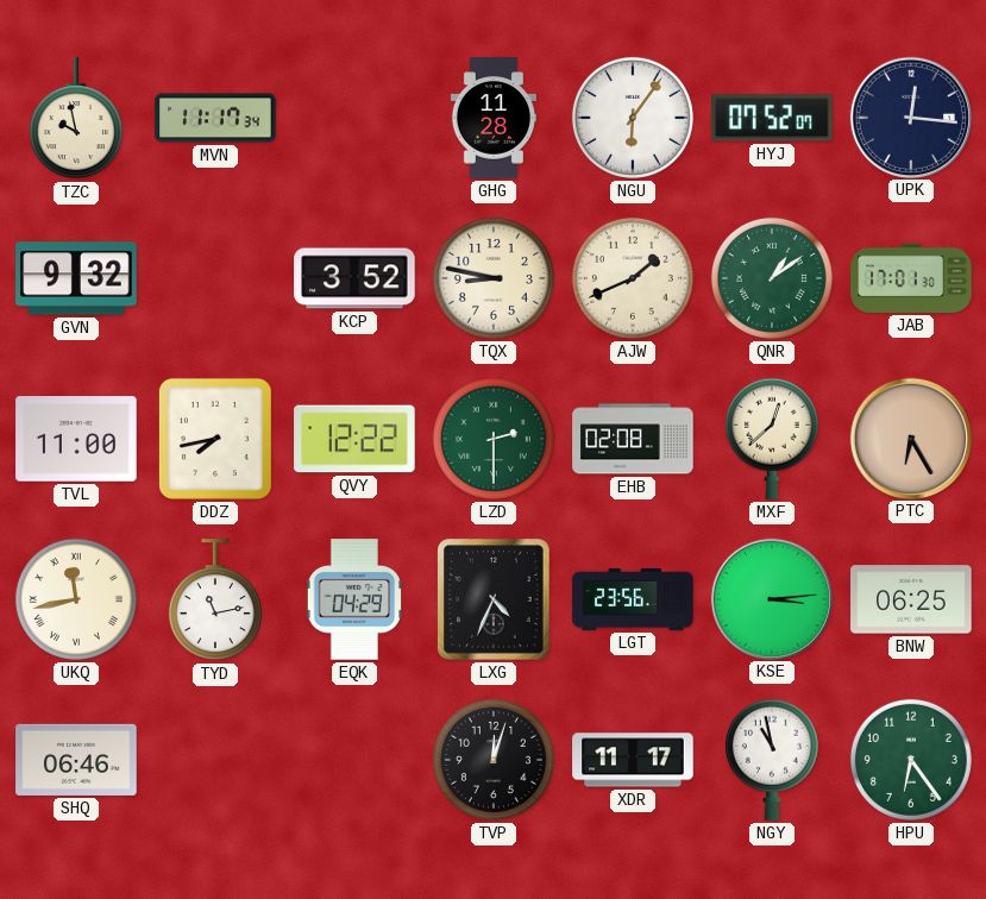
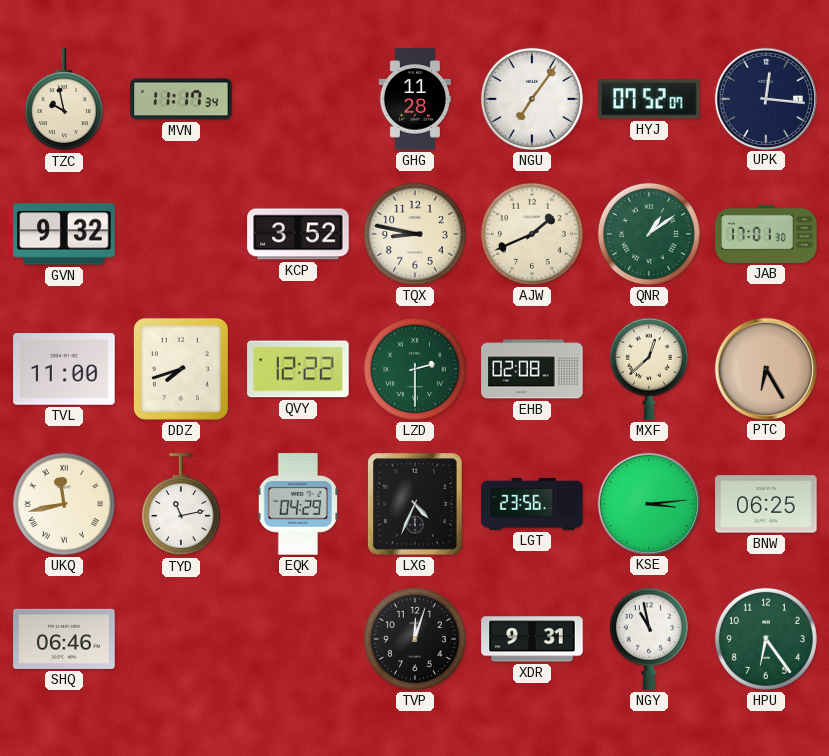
NGU: 6:06 -> 7:06 (532, 99)
DDZ: 7:43 -> 7:42 (181, 369)
XDR: 11:17 -> 9:31 (532, 639)
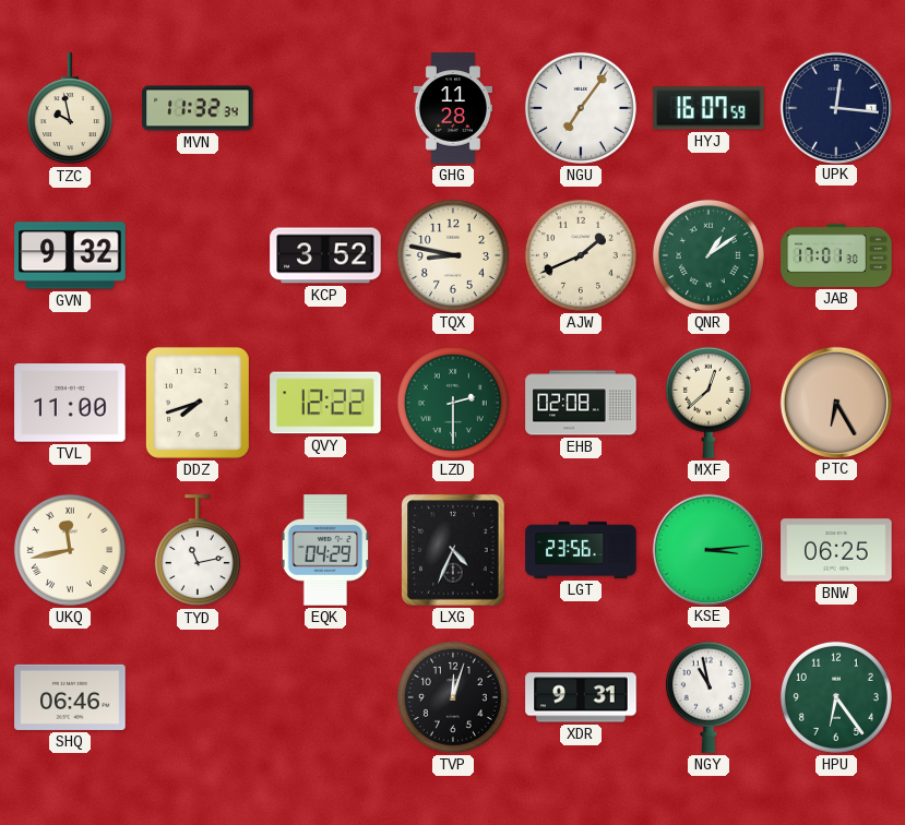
MVN: 11:17 -> 11:32 (198, 108)
HYJ: 07:52 -> 16:07 (708, 108)
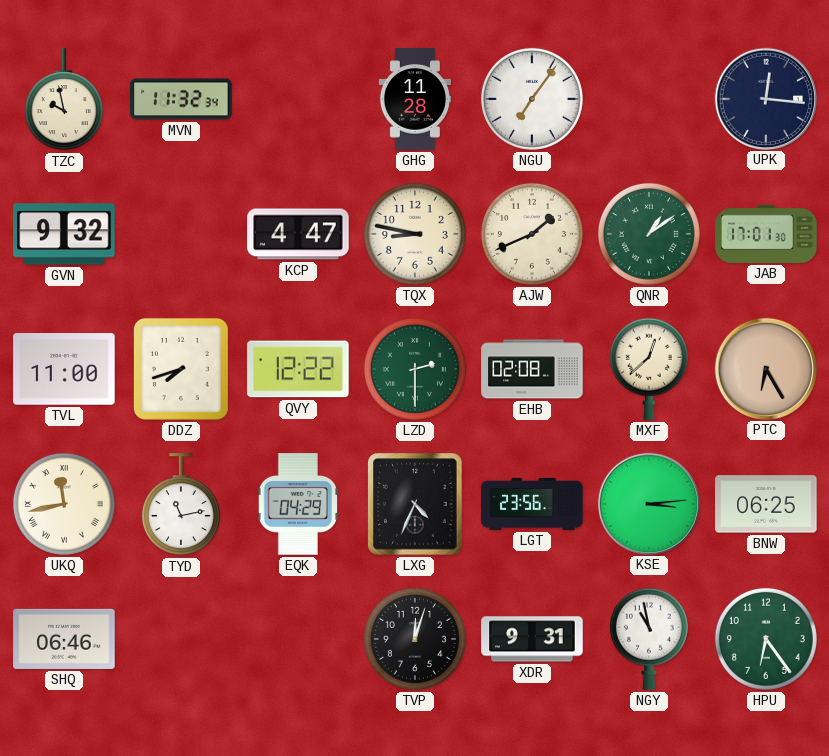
HYJ: 16:07 -> none (708, 108)
KCP: 3:52 -> 4:47 (298, 234)
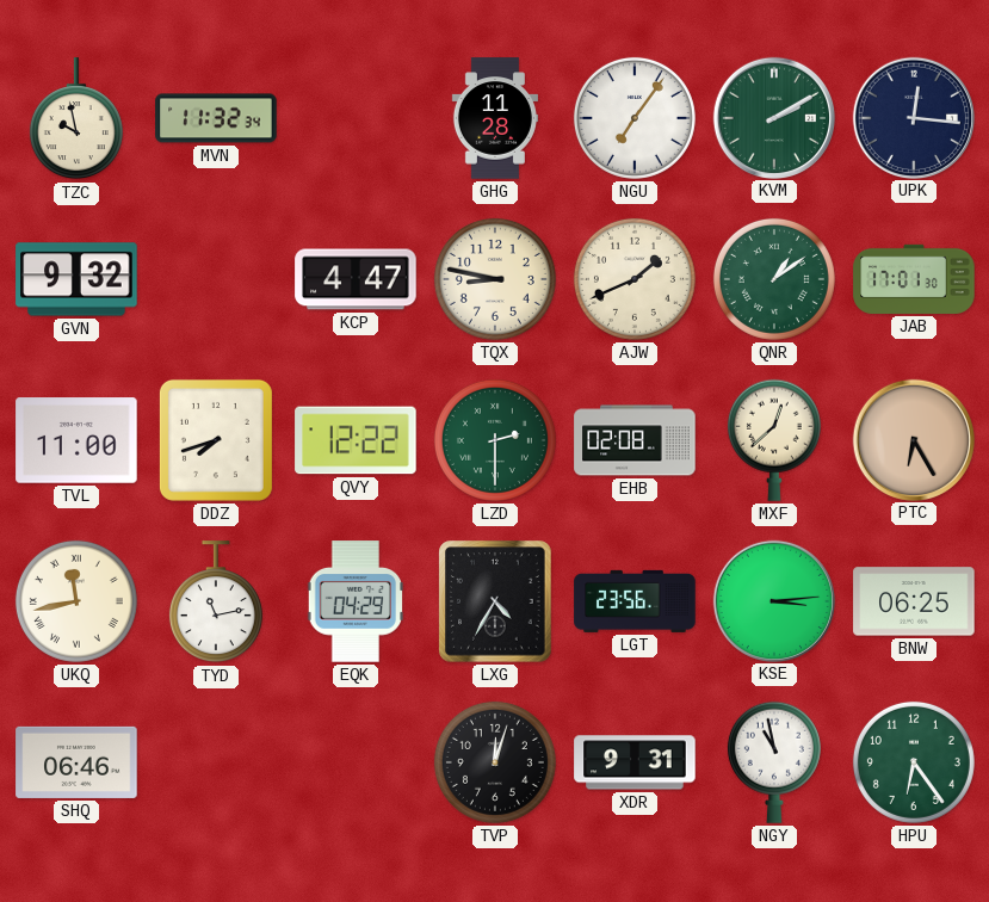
KVM: none -> 2:10 (773, 117)
LXG: 4:34 -> 4:35 (495, 601)
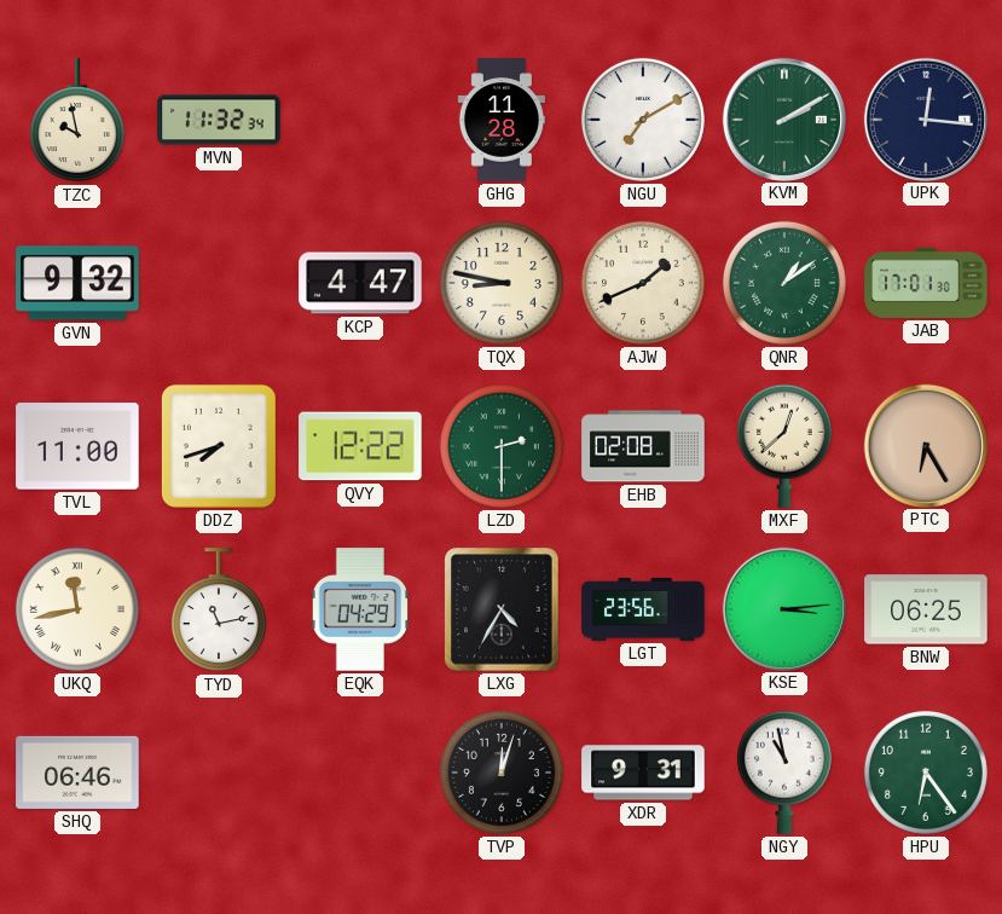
NGU: 7:06 -> 7:10 (643, 120)
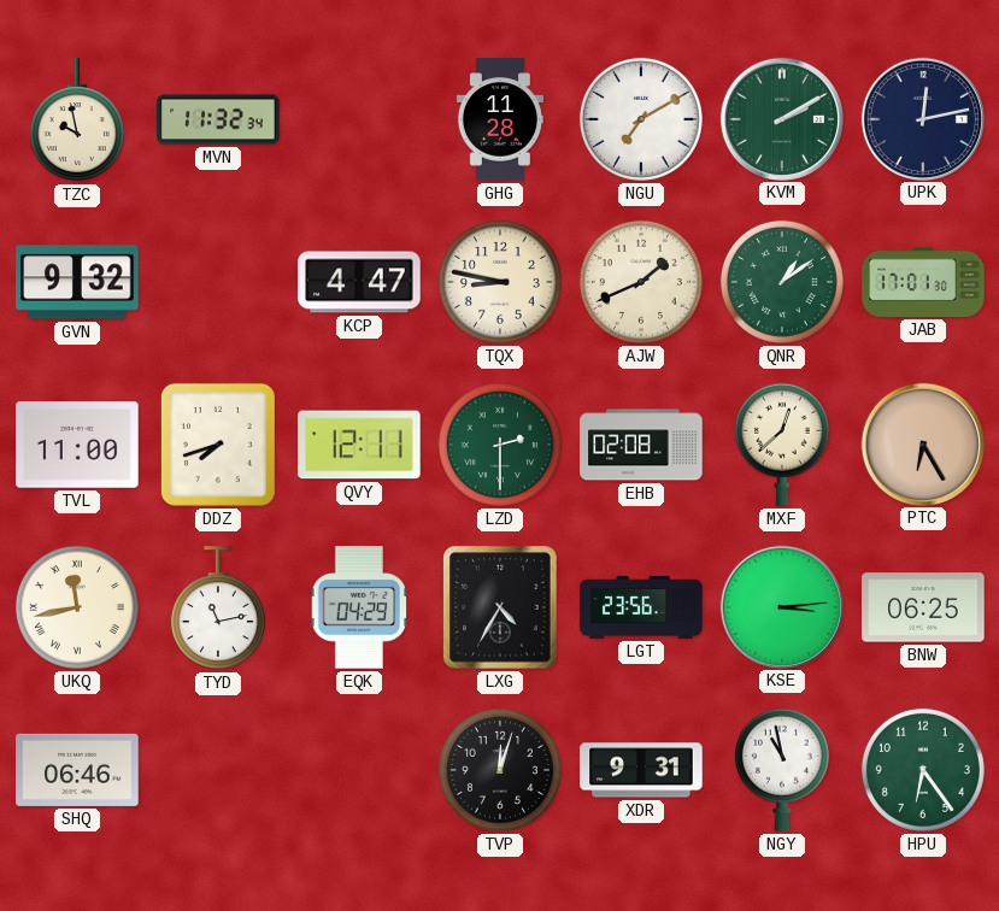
UPK: 12:16 -> 12:13 (922, 118)
QVY: 12:22 -> 12:11 (359, 445)
